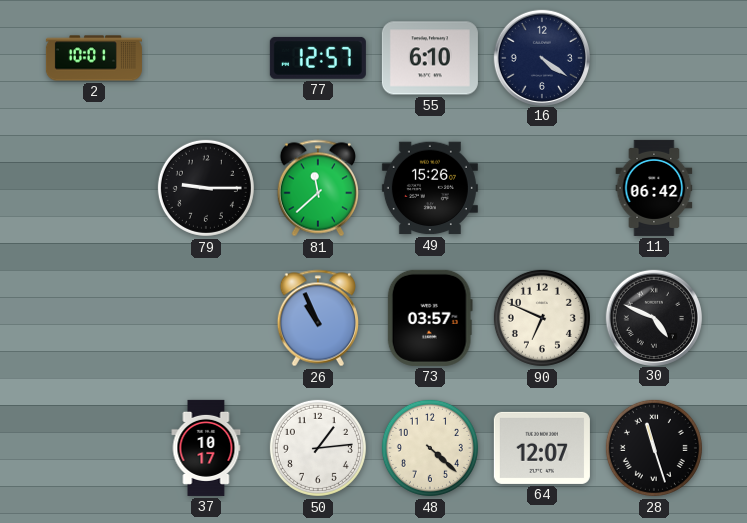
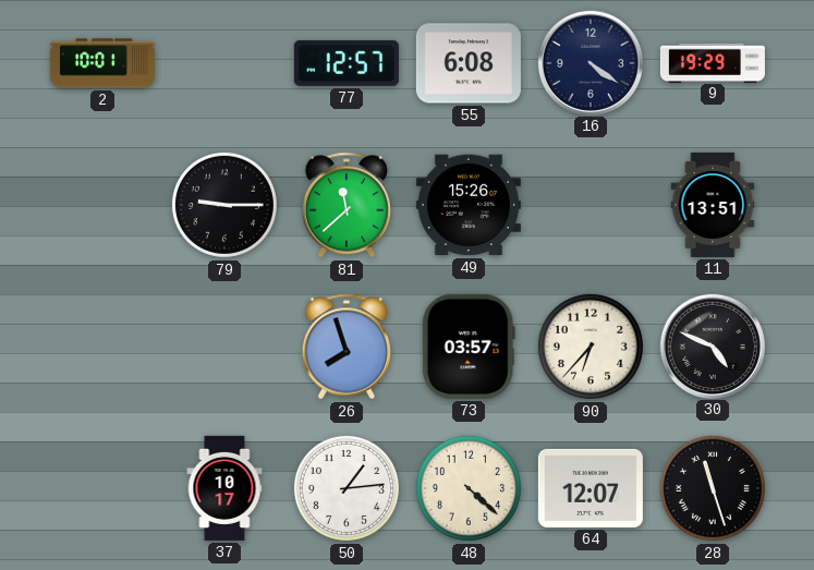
55: 6:10 -> 6:08 (469, 63)
9: none -> 19:29 (713, 62)
11: 06:42 -> 13:51 (713, 205)
26: 10:56 -> 7:57 (345, 347)
90: 6:49 -> 6:37 (591, 347)
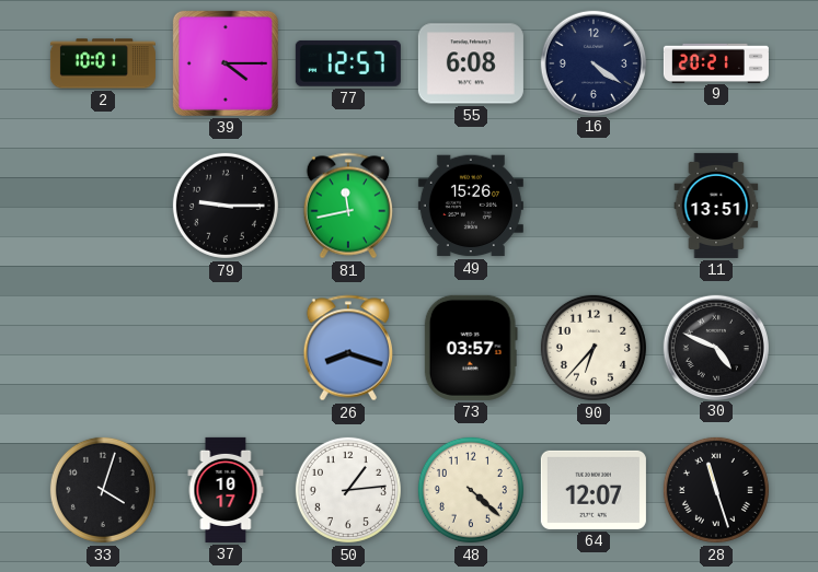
39: none -> 4:15 (226, 63)
9: 19:29 -> 20:21 (716, 62)
81: 11:38 -> 11:43 (347, 206)
26: 7:57 -> 8:18 (347, 348)
33: none -> 4:03 (103, 490)
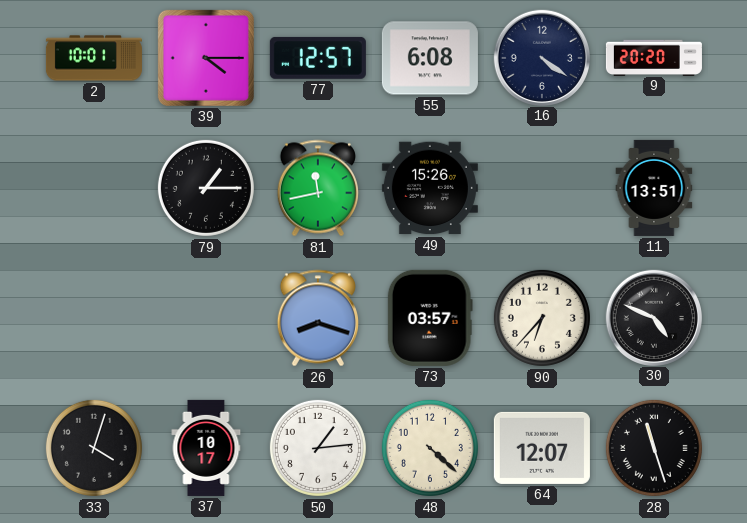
9: 20:21 -> 20:20 (654, 57)
79: 9:15 -> 1:15 (206, 188)
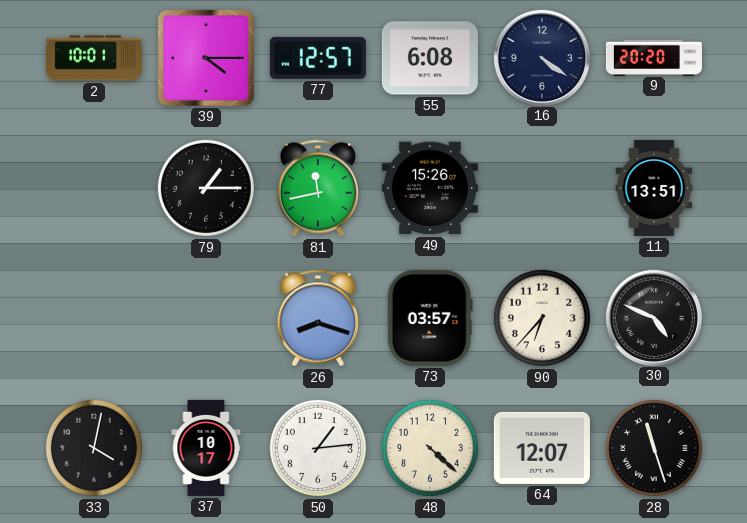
33: 4:03 -> 4:02 (94, 448)
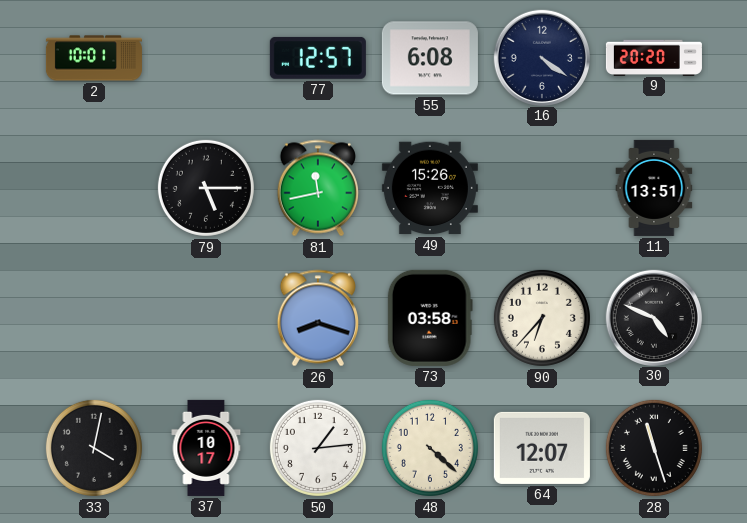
39: 4:15 -> none (206, 58)
79: 1:15 -> 5:15 (206, 188)
73: 03:57 -> 03:58 (430, 318)
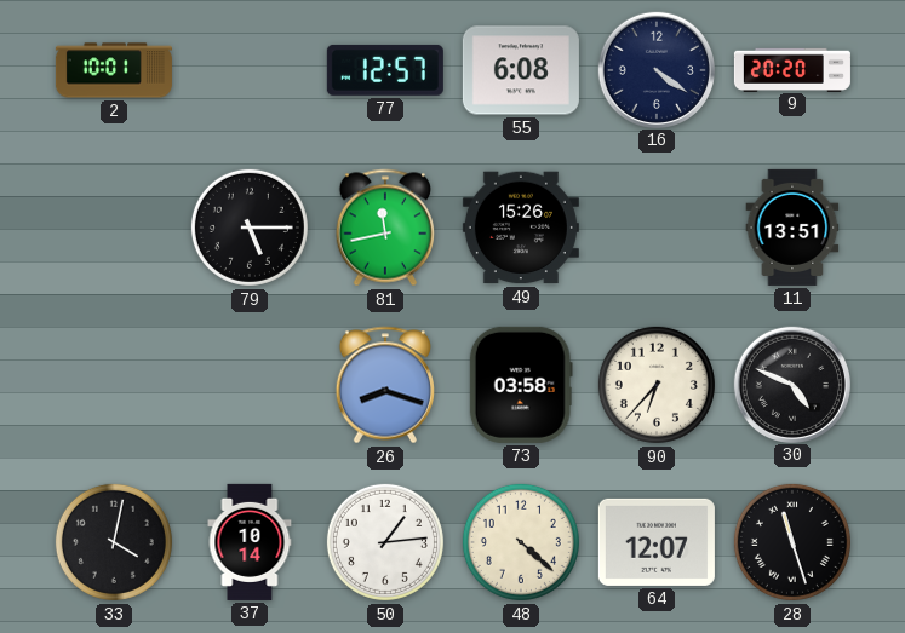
37: 10:17 -> 10:14 (250, 542)
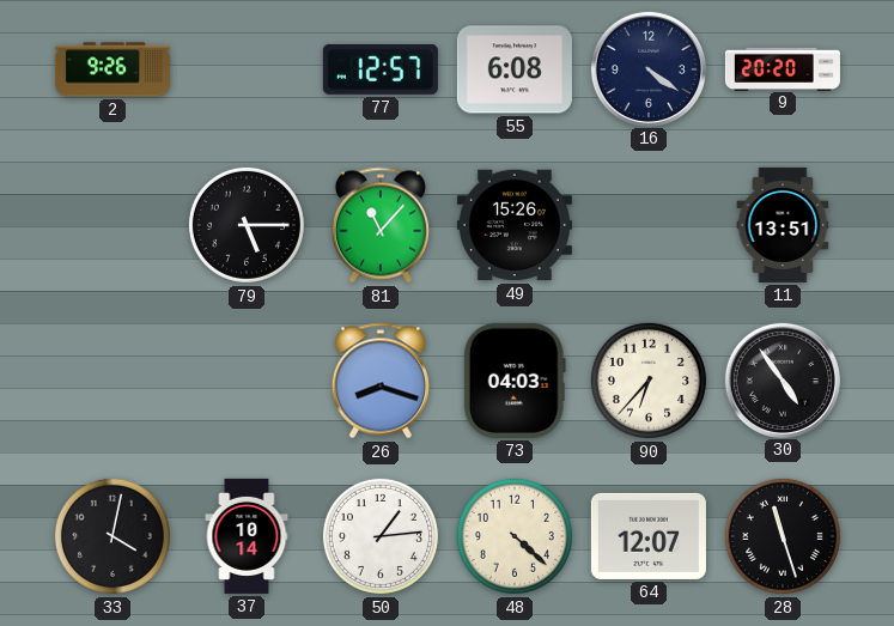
2: 10:01 -> 9:26 (112, 69)
81: 11:43 -> 11:07 (379, 225)
73: 03:58 -> 04:03 (515, 381)
30: 4:49 -> 4:54 (783, 379)
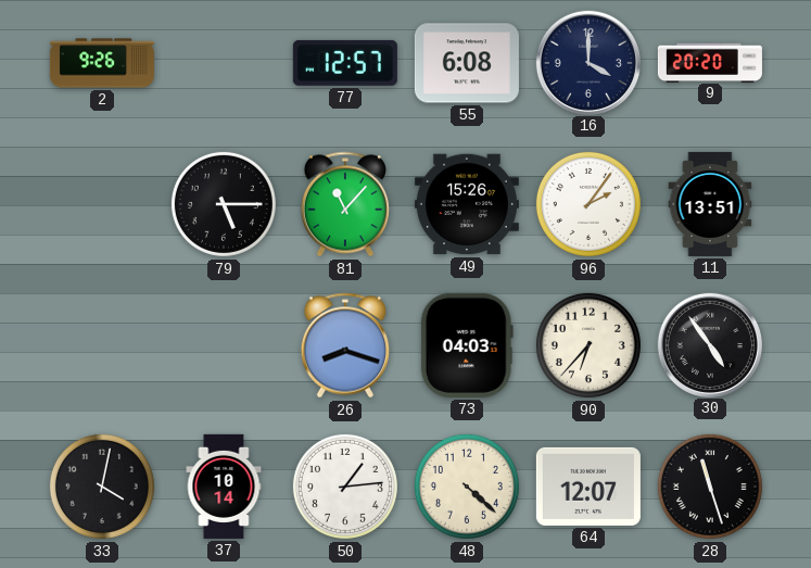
16: 4:21 -> 4:00 (588, 62)
96: none -> 2:06 (588, 204)
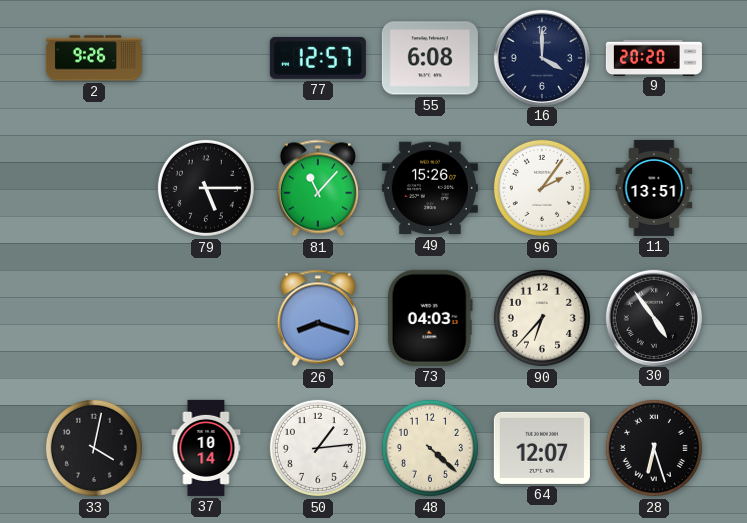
28: 11:27 -> 6:27 (654, 448)
